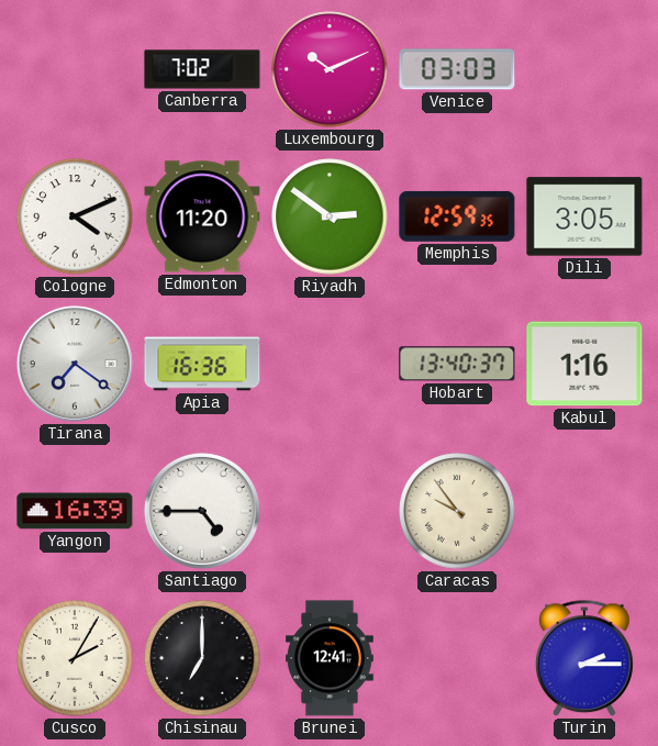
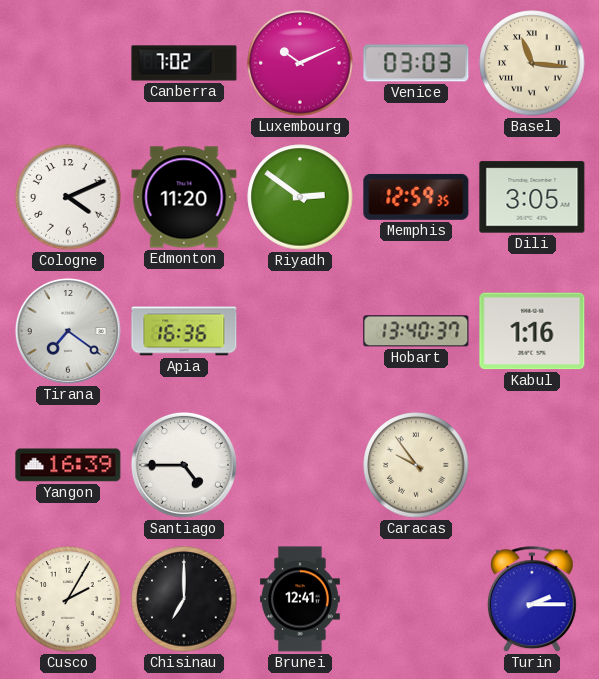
Basel: none -> 11:16 (532, 63)
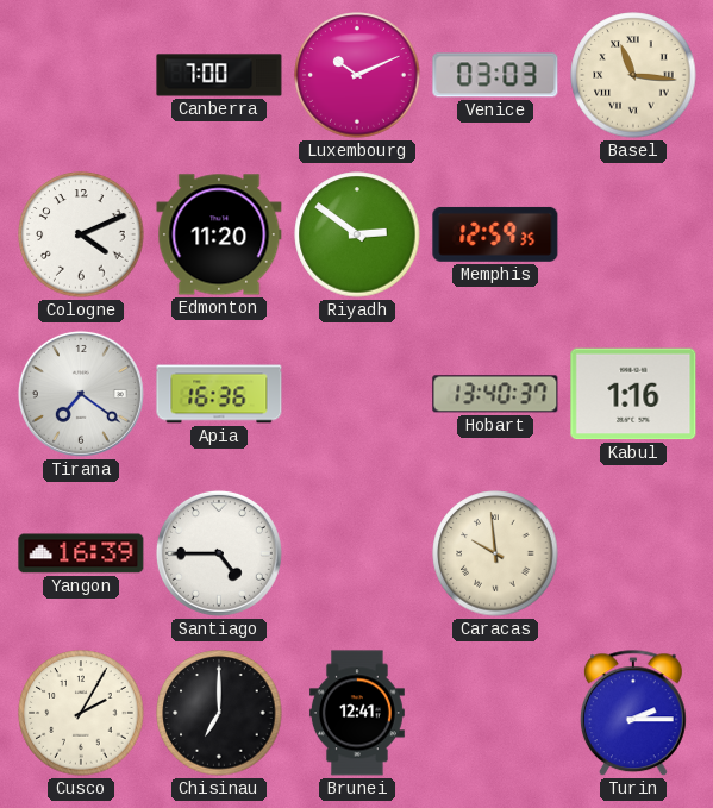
Canberra: 7:02 -> 7:00 (219, 75)
Dili: 3:05 -> none (532, 197)
Caracas: 9:54 -> 9:59 (495, 553)
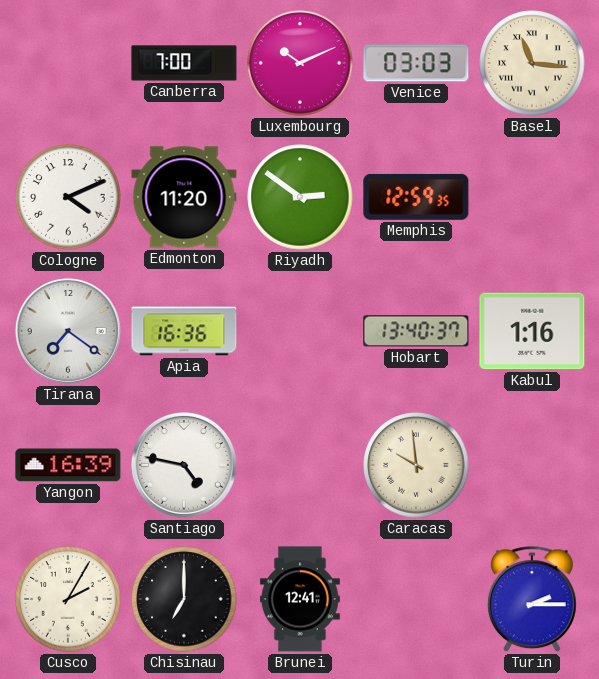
Santiago: 4:45 -> 4:47 (184, 465)
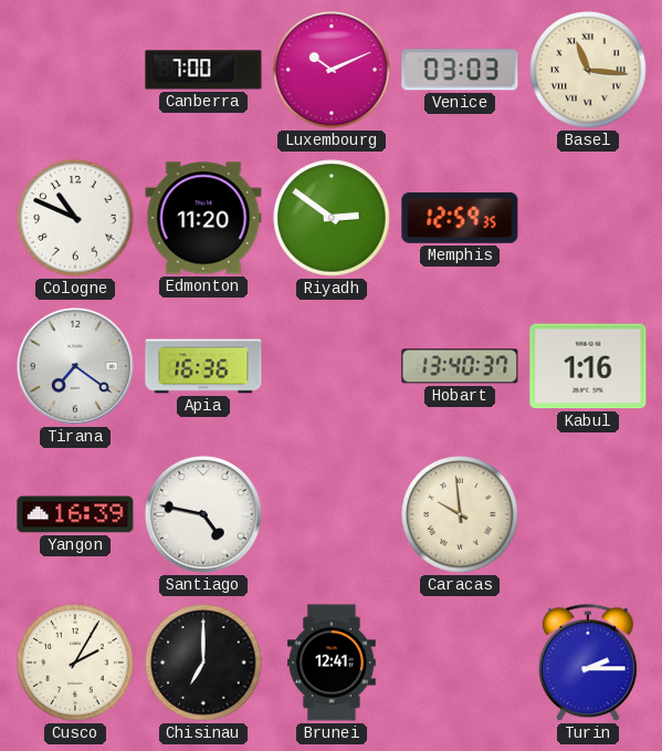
Cologne: 4:11 -> 10:49 (75, 218)
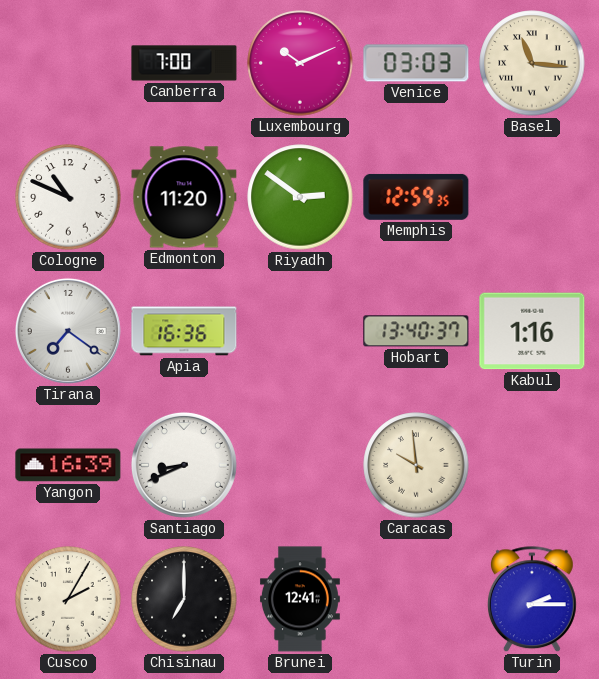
Santiago: 4:47 -> 8:41 (184, 465)
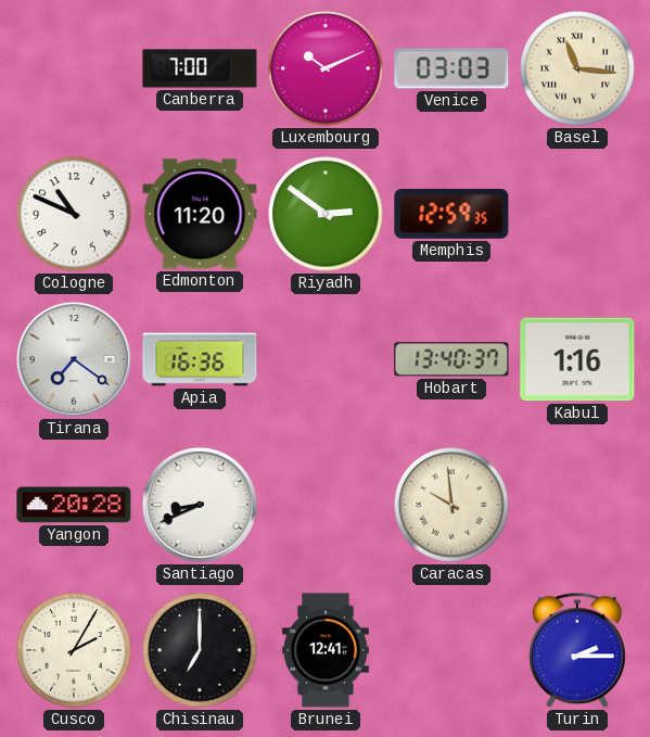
Yangon: 16:39 -> 20:28 (74, 505)
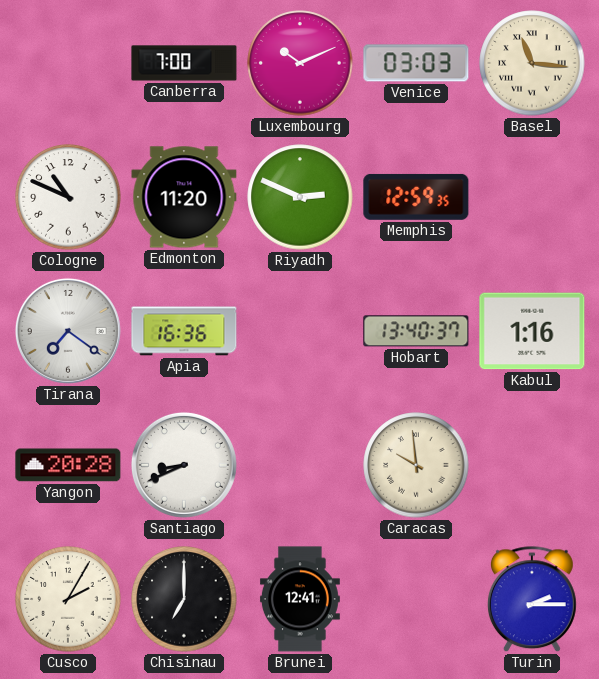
Riyadh: 2:51 -> 2:49 (300, 197)
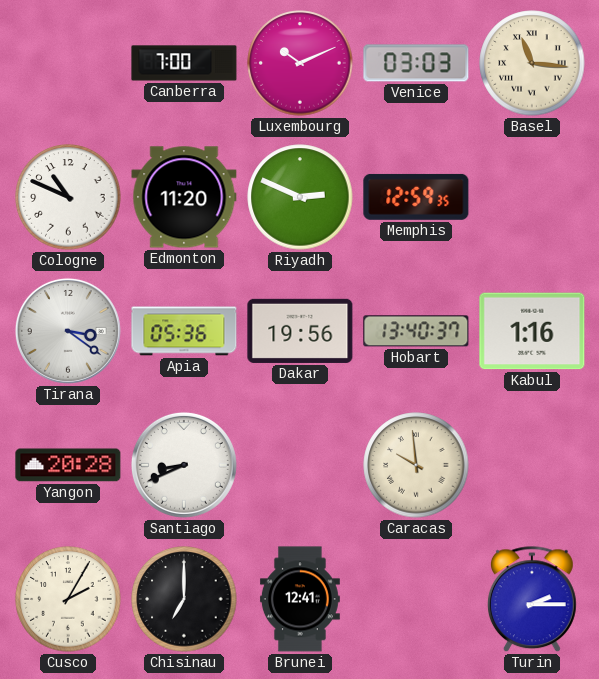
Tirana: 7:21 -> 3:21 (68, 331)
Apia: 16:36 -> 05:36 (184, 331)
Dakar: none -> 19:56 (300, 331)
